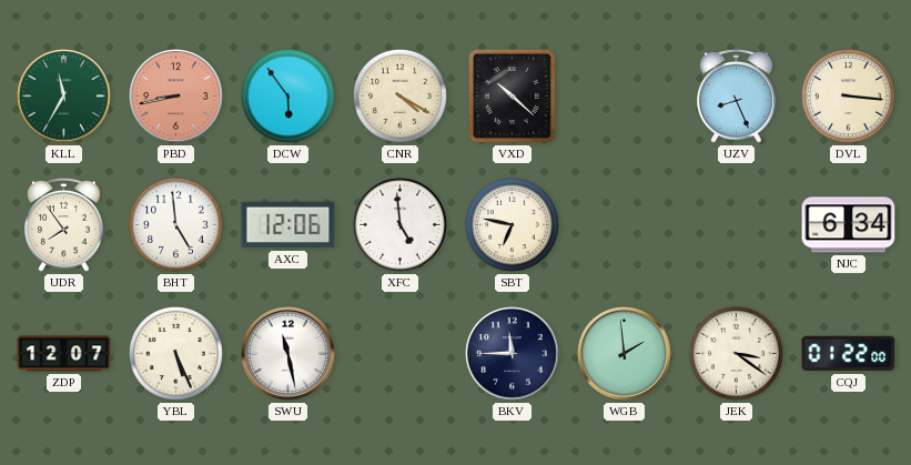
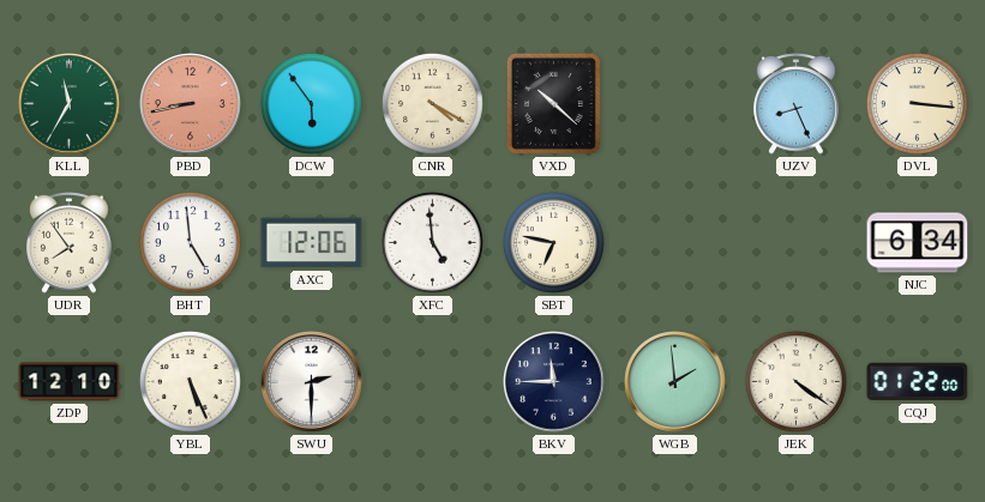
ZDP: 12:07 -> 12:10 (70, 382)
SWU: 11:28 -> 2:30 (312, 382)
JEK: 3:21 -> 4:21 (795, 381)
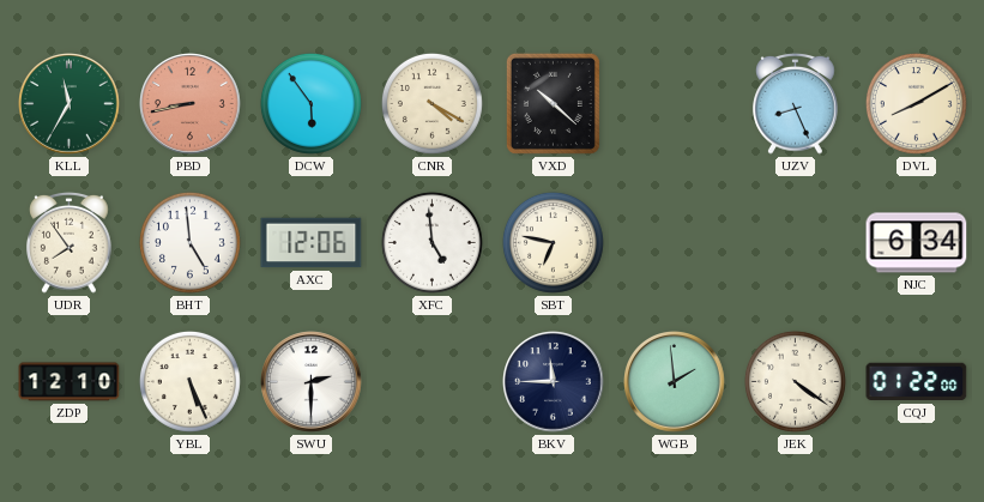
DVL: 3:16 -> 8:10 (916, 103)
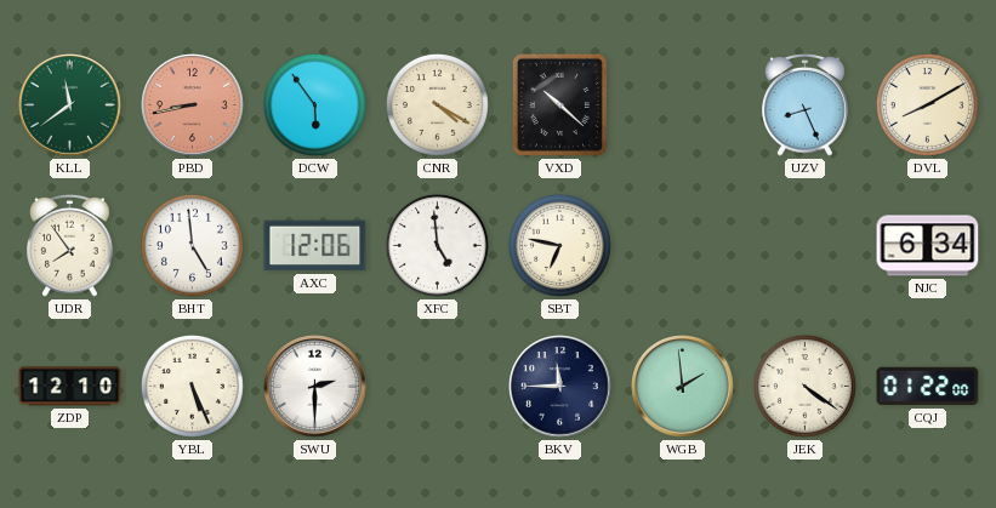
KLL: 11:35 -> 11:39 (70, 105)
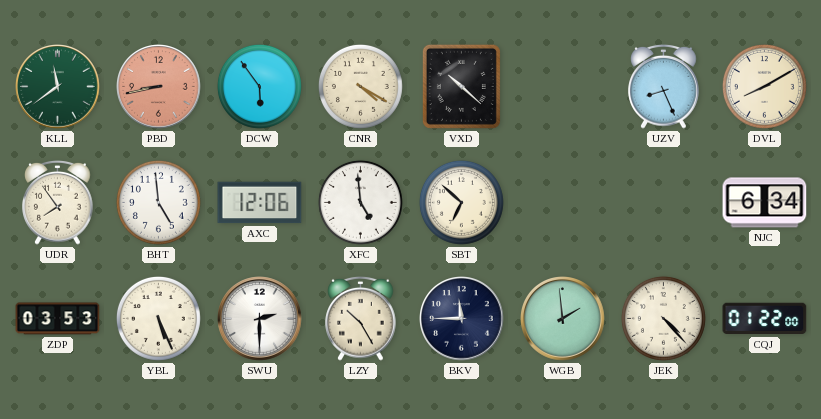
SBT: 6:47 -> 6:52 (461, 202)
ZDP: 12:10 -> 03:53 (58, 319)
LZY: none -> 10:25 (361, 318)
JEK: 4:21 -> 4:23 (663, 318)
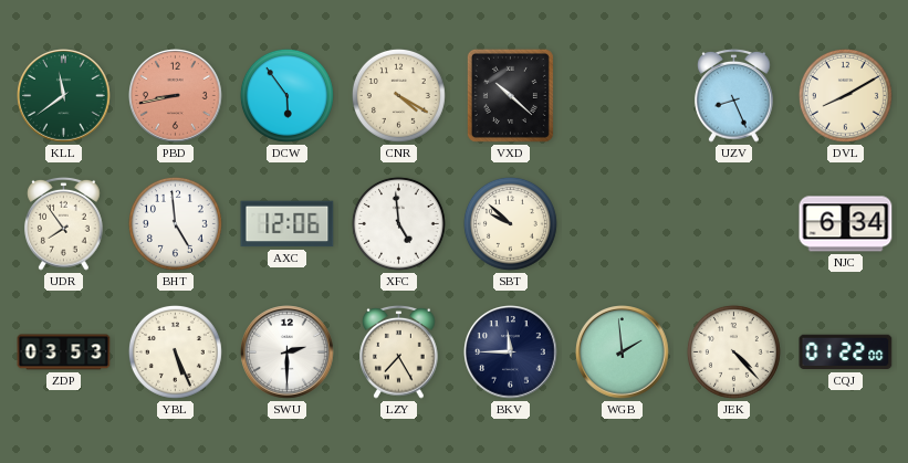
SBT: 6:52 -> 9:52 (510, 223)
LZY: 10:25 -> 7:25 (399, 351)
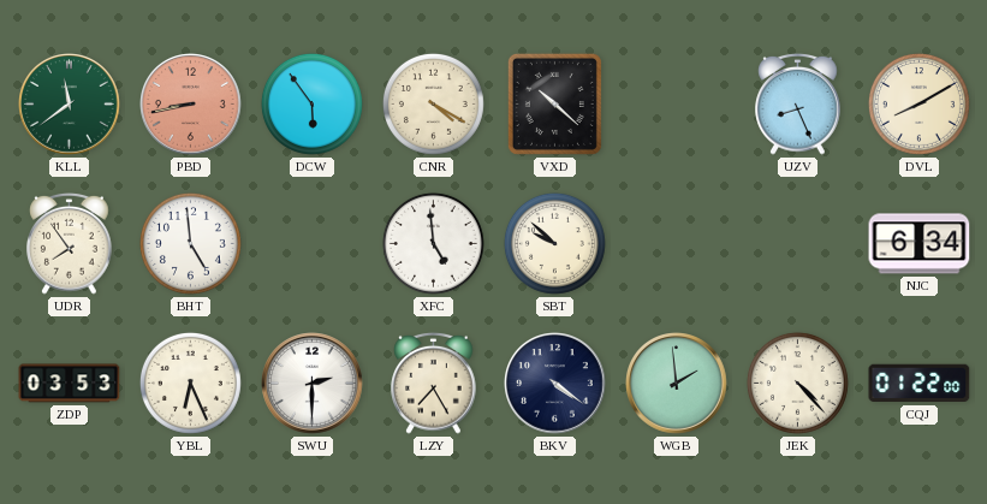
AXC: 12:06 -> none (288, 224)
YBL: 5:26 -> 6:26 (190, 383)
BKV: 11:45 -> 4:21 (555, 384)
